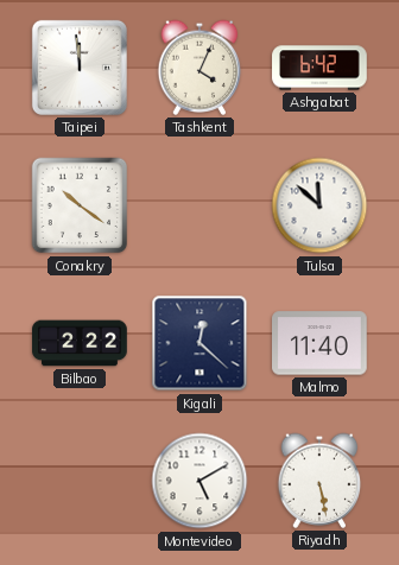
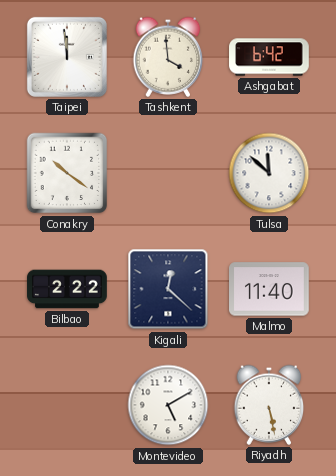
Tashkent: 4:04 -> 3:59 (168, 57)
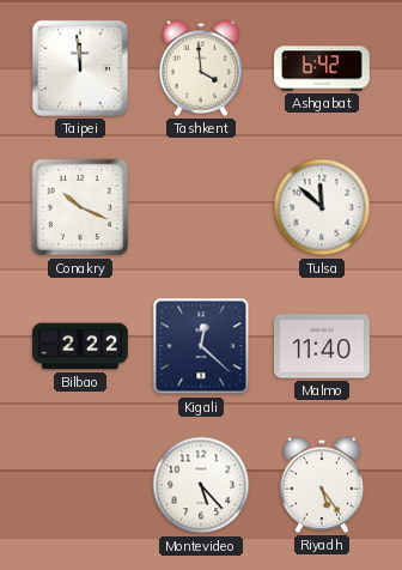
Conakry: 10:21 -> 10:19 (80, 207)
Montevideo: 5:10 -> 5:23 (201, 485)
Riyadh: 5:28 -> 5:24 (322, 485)
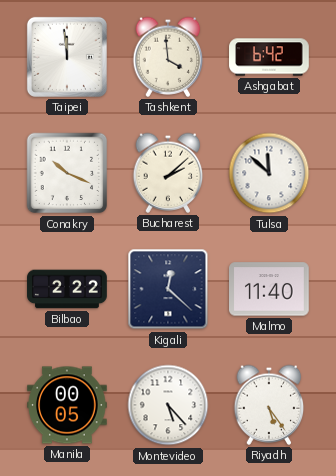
Bucharest: none -> 2:08 (168, 173)
Manila: none -> 00:05 (67, 405)
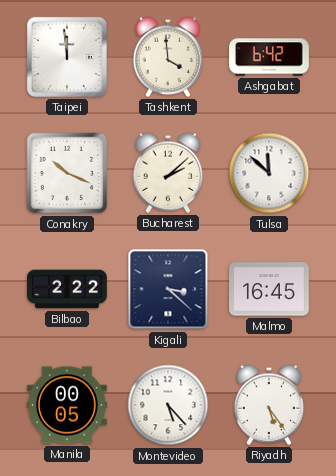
Kigali: 12:22 -> 3:22 (168, 289)
Malmo: 11:40 -> 16:45 (270, 289)
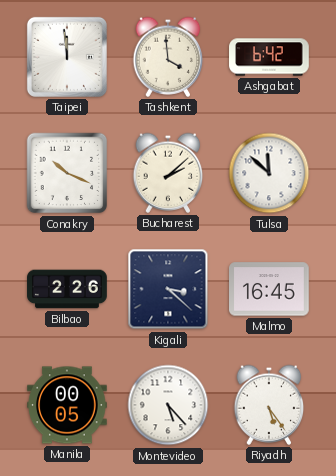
Bilbao: 2:22 -> 2:26 (67, 289)
